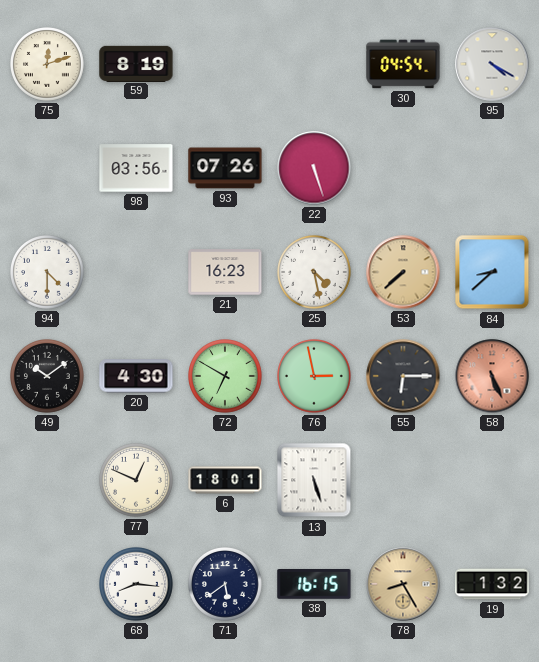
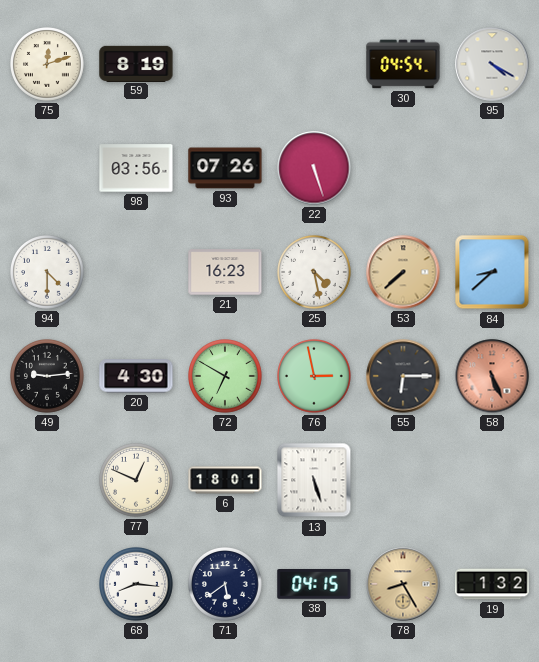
49: 10:09 -> 9:14 (48, 377)
38: 16:15 -> 04:15 (314, 585)
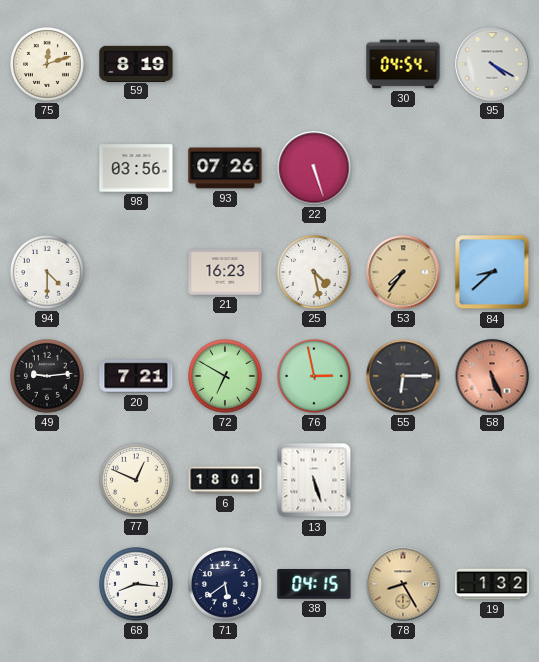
53: 7:38 -> 7:36 (403, 272)
20: 4:30 -> 7:21 (136, 376)
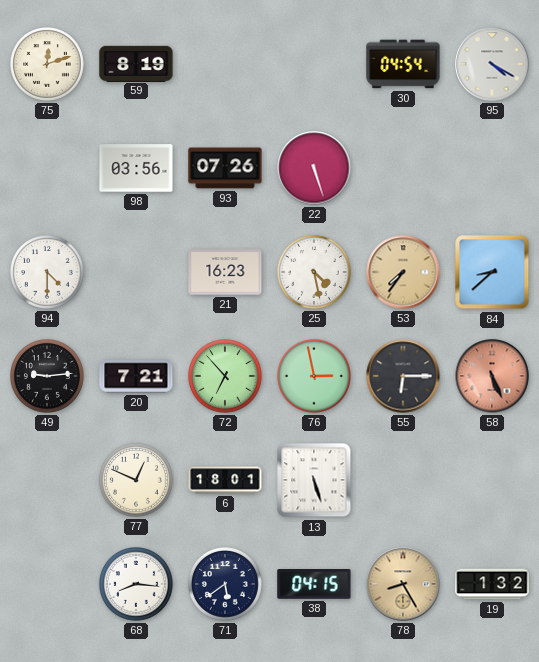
72: 6:50 -> 6:53 (226, 377)
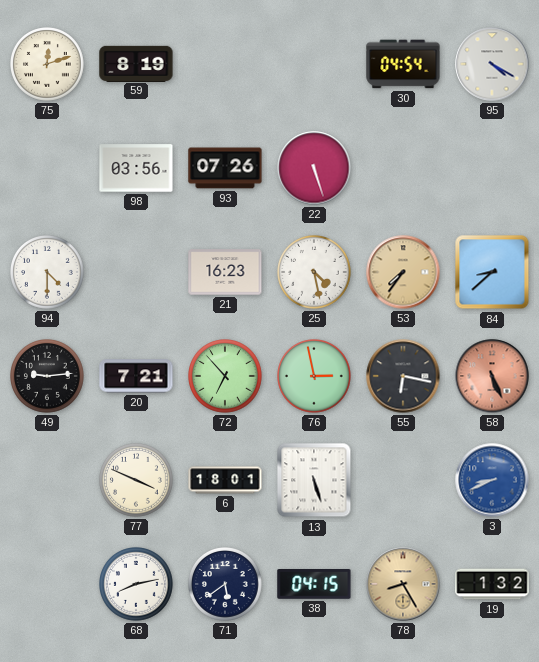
55: 6:15 -> 6:17 (403, 376)
77: 12:49 -> 3:49 (137, 481)
3: none -> 8:41 (492, 480)
68: 8:16 -> 8:13 (137, 585)
